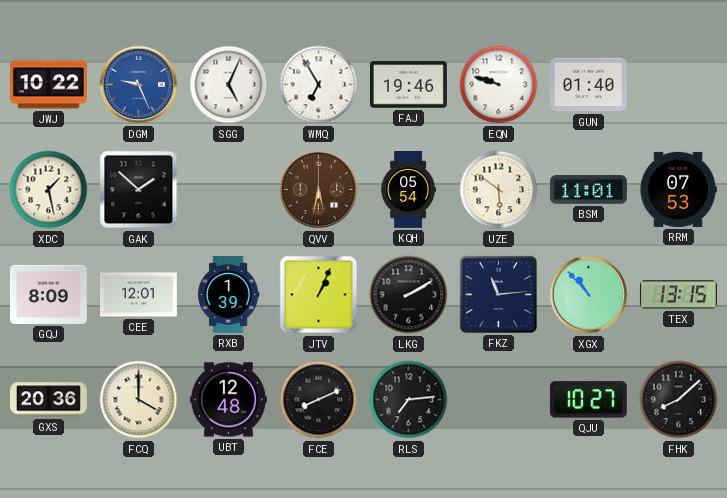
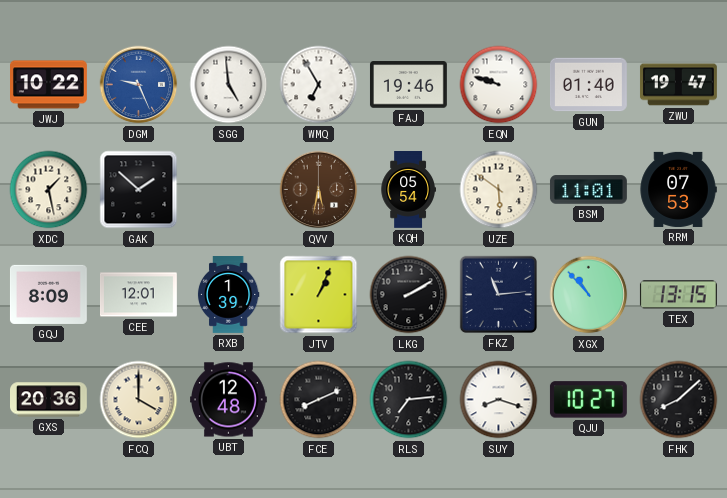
SGG: 5:04 -> 4:59 (229, 85)
ZWU: none -> 19:47 (678, 85)
SUY: none -> 8:18 (499, 400)
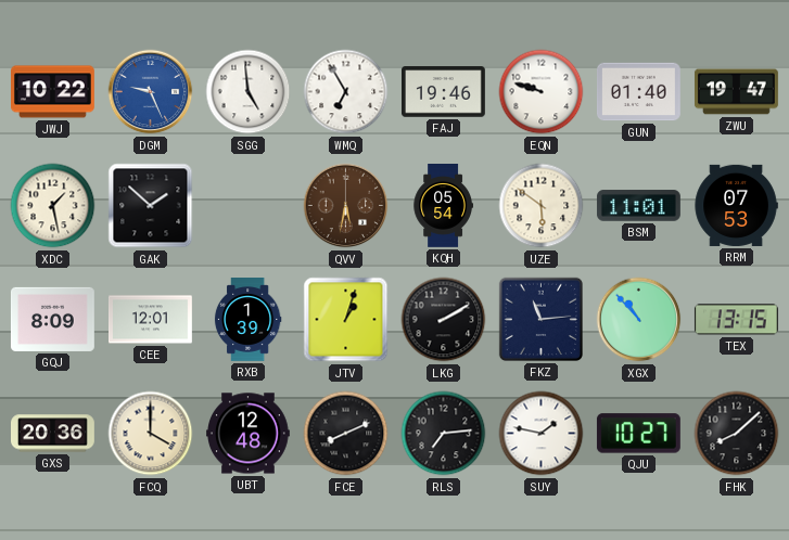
JTV: 1:04 -> 1:03 (346, 320)
SUY: 8:18 -> 1:47 (542, 434)
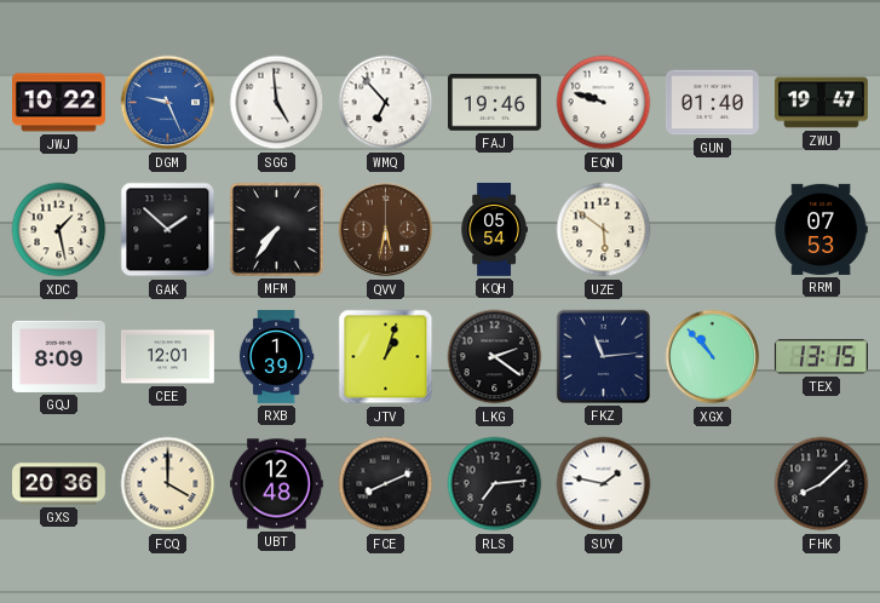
WMQ: 6:55 -> 6:53 (386, 103)
MFM: none -> 7:36 (276, 229)
BSM: 11:01 -> none (638, 206)
LKG: 2:10 -> 2:21 (495, 357)
QJU: 10:27 -> none (638, 434)
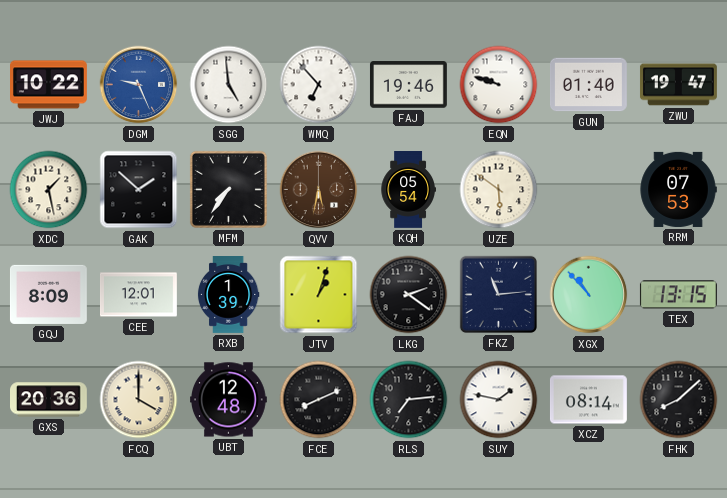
XCZ: none -> 08:14 (588, 400)
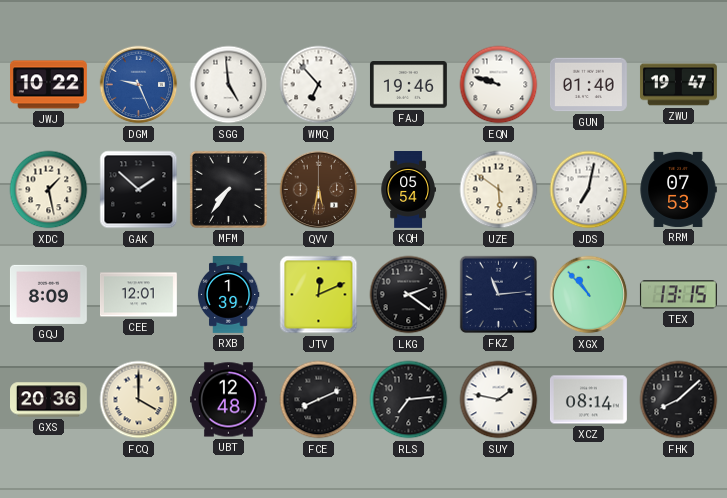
JDS: none -> 7:02 (589, 190)
JTV: 1:03 -> 12:11 (319, 295)
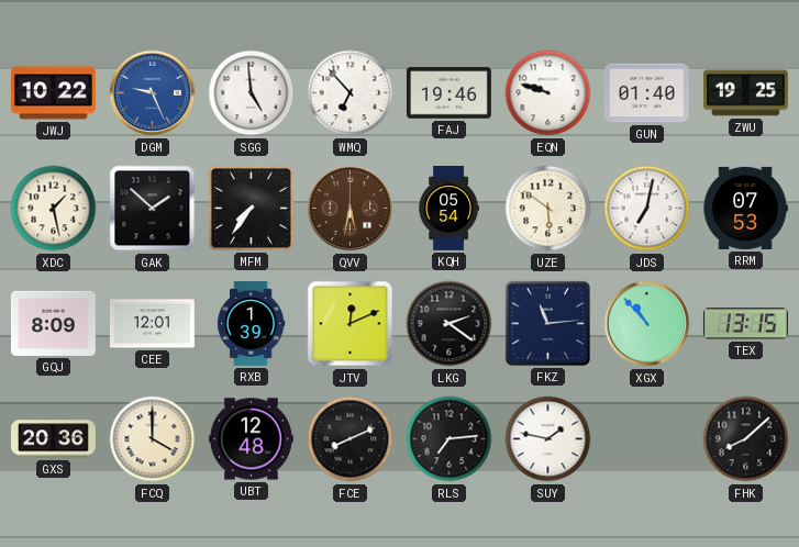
ZWU: 19:47 -> 19:25 (745, 93)
XCZ: 08:14 -> none (588, 400)
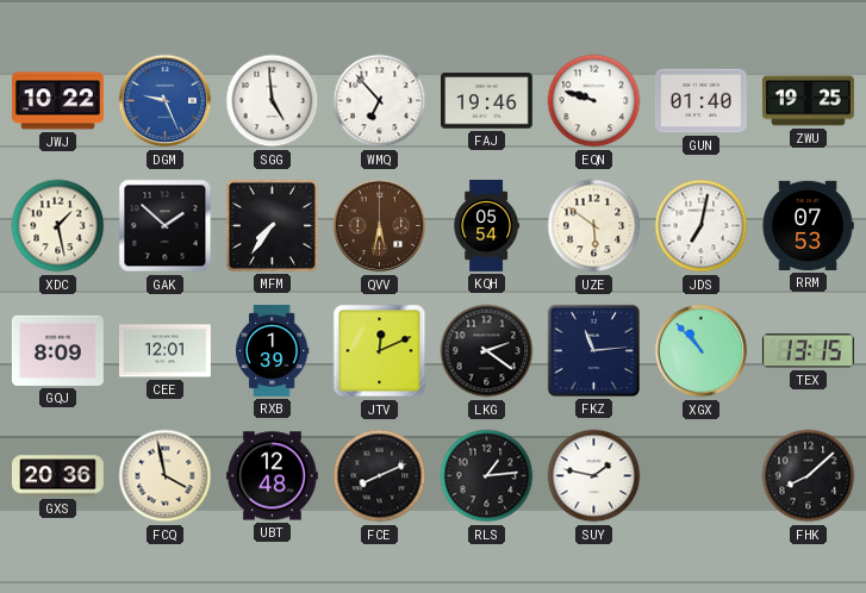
FCQ: 4:00 -> 3:58 (166, 476)
RLS: 7:14 -> 1:14 (487, 476)
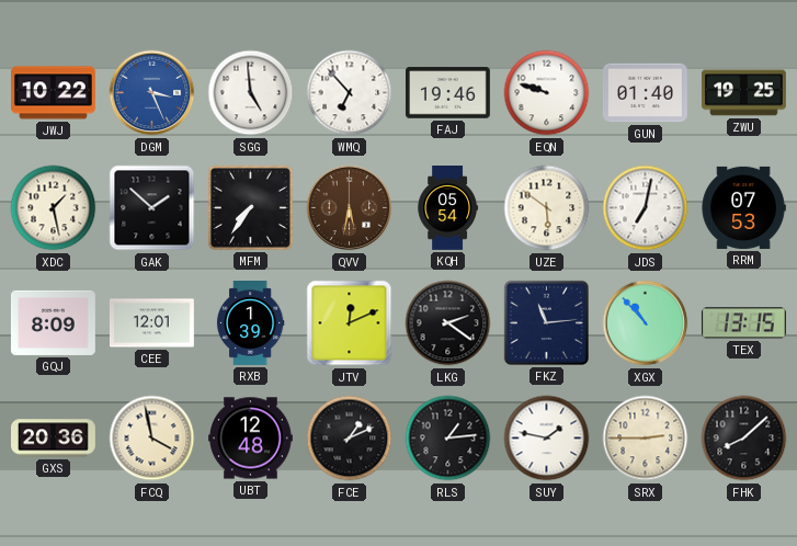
DGM: 9:26 -> 3:26 (152, 93)
FCE: 8:11 -> 1:11 (350, 439)
SRX: none -> 2:45 (646, 439)
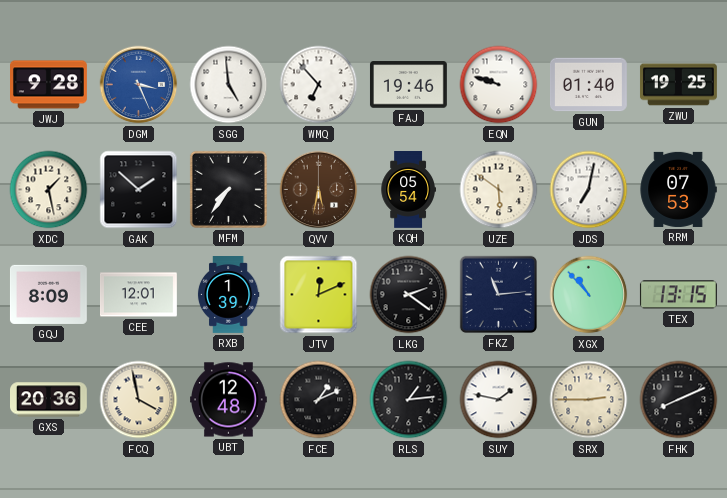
JWJ: 10:22 -> 9:28 (49, 85)
FHK: 8:08 -> 8:11 (679, 400)
